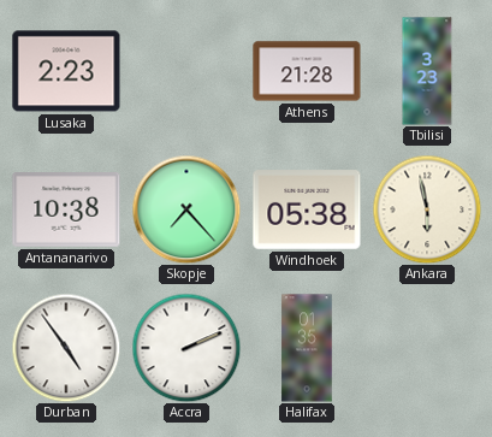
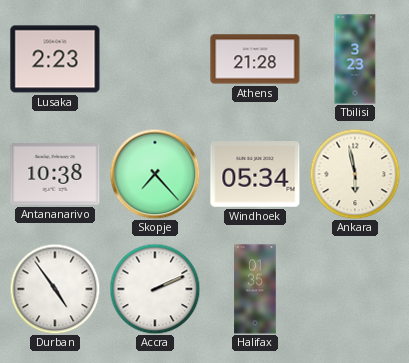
Windhoek: 05:38 -> 05:34 (255, 174)
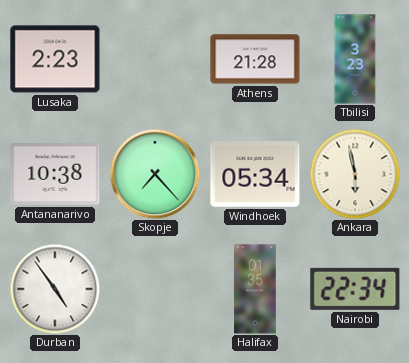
Accra: 2:11 -> none (155, 289)
Nairobi: none -> 22:34 (355, 289)
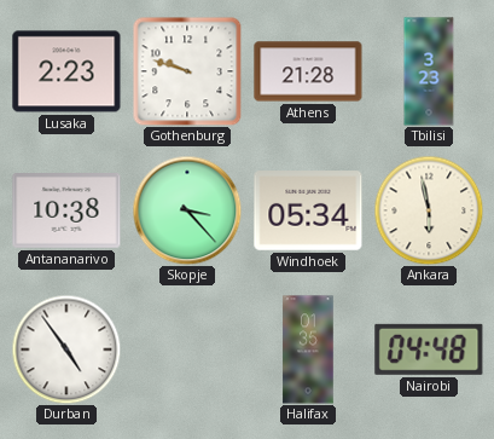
Gothenburg: none -> 9:48 (187, 71)
Skopje: 7:23 -> 3:23 (187, 210)
Nairobi: 22:34 -> 04:48 (429, 350)
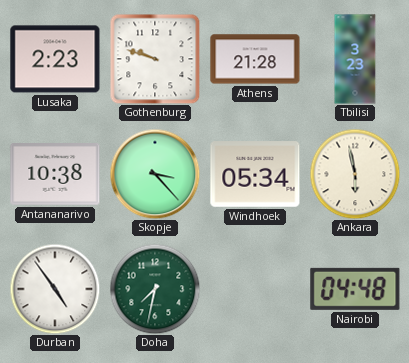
Doha: none -> 7:32 (155, 289)
Halifax: 01:35 -> none (308, 350)
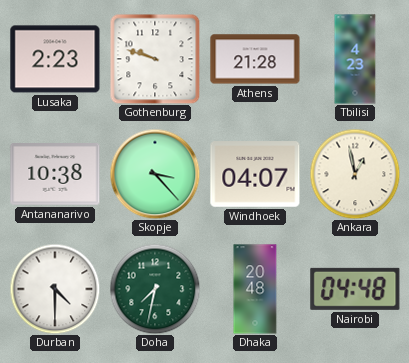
Tbilisi: 3:23 -> 4:23 (355, 59)
Windhoek: 05:34 -> 04:07 (255, 174)
Ankara: 5:58 -> 12:58 (355, 174)
Durban: 4:54 -> 4:30 (55, 289)
Dhaka: none -> 20:48 (255, 289)
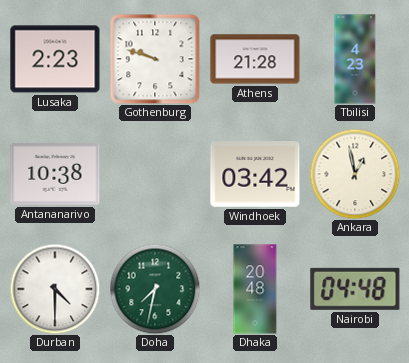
Skopje: 3:23 -> none (155, 174)
Windhoek: 04:07 -> 03:42 (255, 174)
